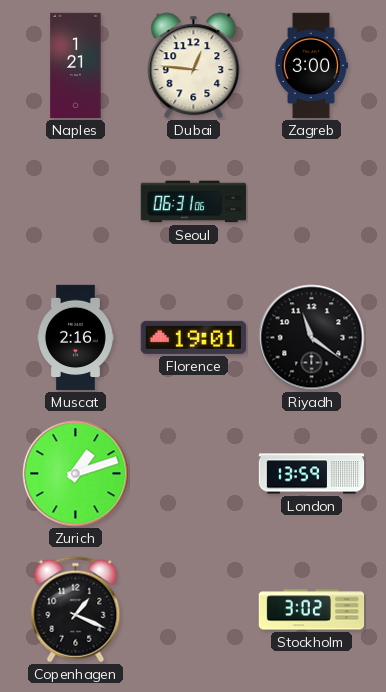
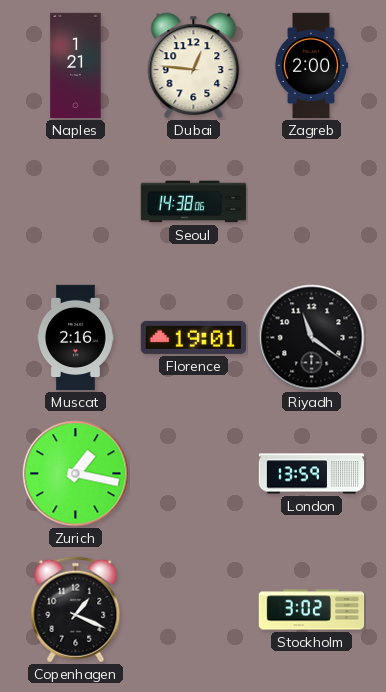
Zagreb: 3:00 -> 2:00 (310, 66)
Seoul: 06:31 -> 14:38 (194, 202)
Zurich: 1:12 -> 1:17 (76, 474)
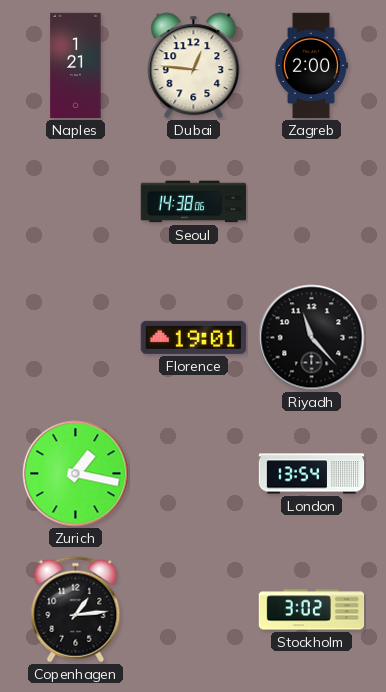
Muscat: 2:16 -> none (76, 338)
Riyadh: 11:21 -> 11:23 (312, 338)
London: 13:59 -> 13:54 (312, 474)
Copenhagen: 1:19 -> 1:14 (76, 610)
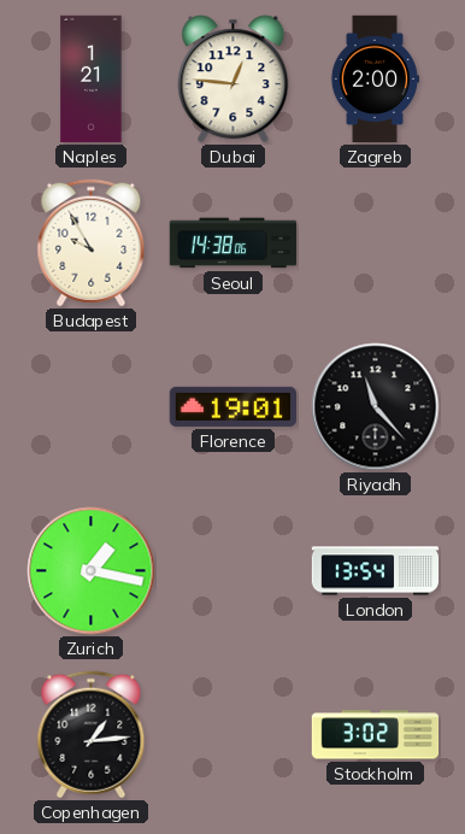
Budapest: none -> 9:55 (92, 243)
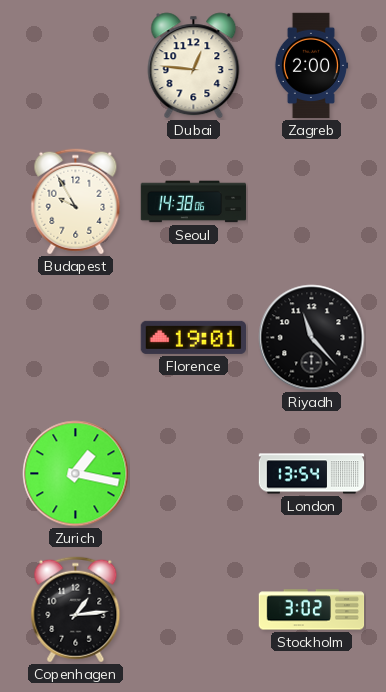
Naples: 1:21 -> none (92, 80)
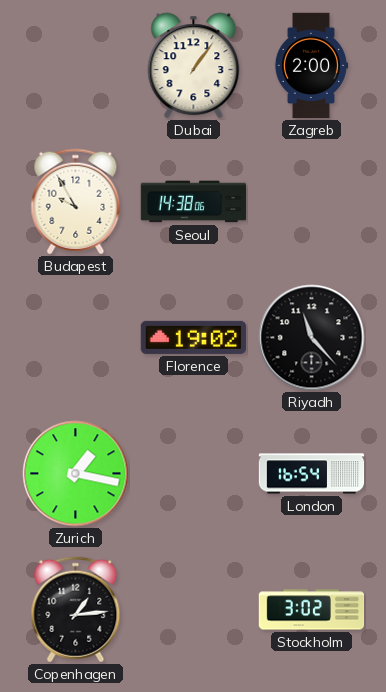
Dubai: 12:46 -> 1:06 (194, 66)
Florence: 19:01 -> 19:02 (193, 337)
London: 13:54 -> 16:54 (312, 474)
